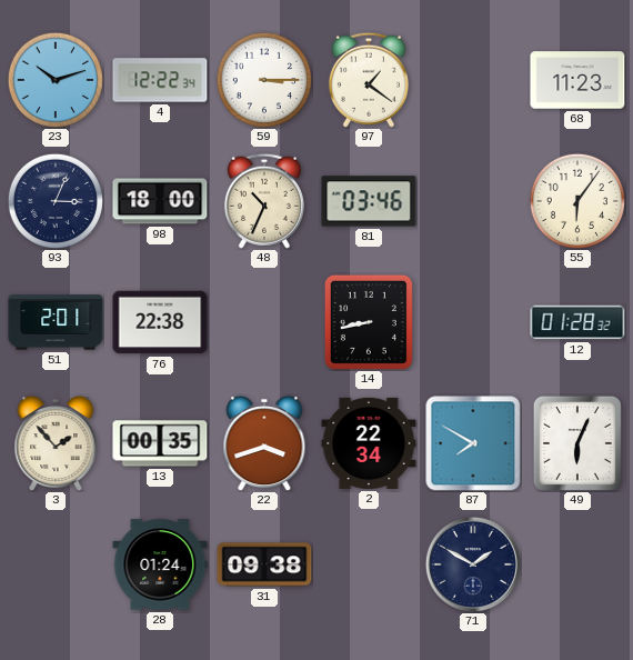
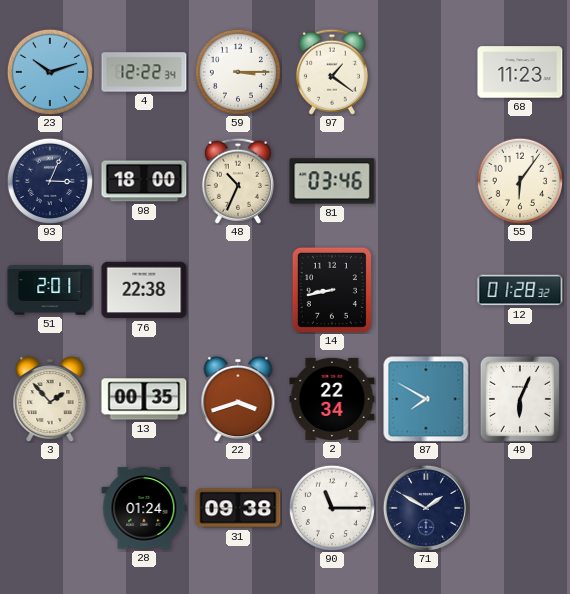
90: none -> 11:15 (331, 507)
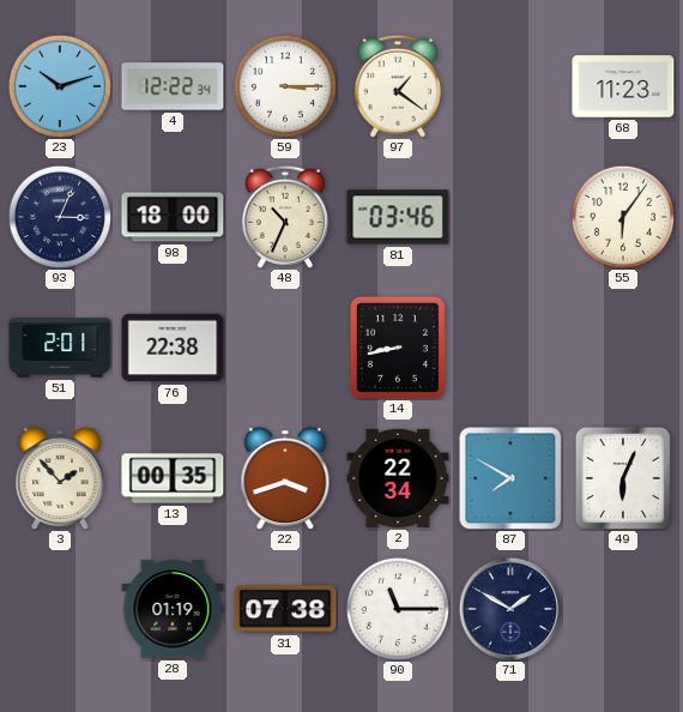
12: 01:28 -> none (520, 290)
28: 01:24 -> 01:19 (173, 609)
31: 09:38 -> 07:38 (285, 609)
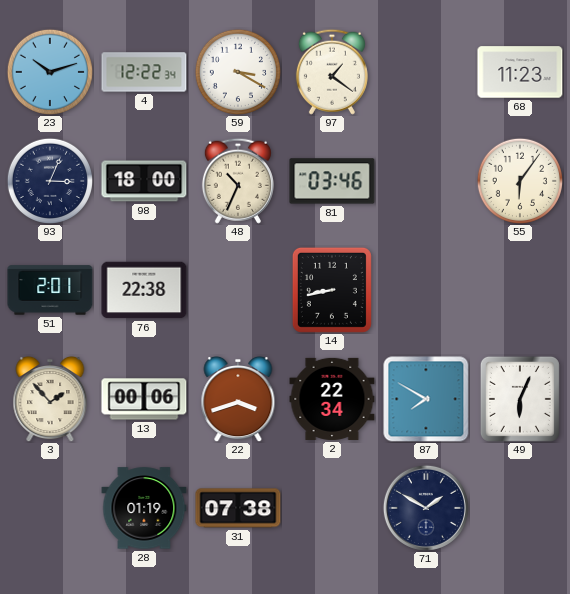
59: 3:15 -> 3:20 (237, 71)
13: 00:35 -> 00:06 (144, 399)
90: 11:15 -> none (397, 608)
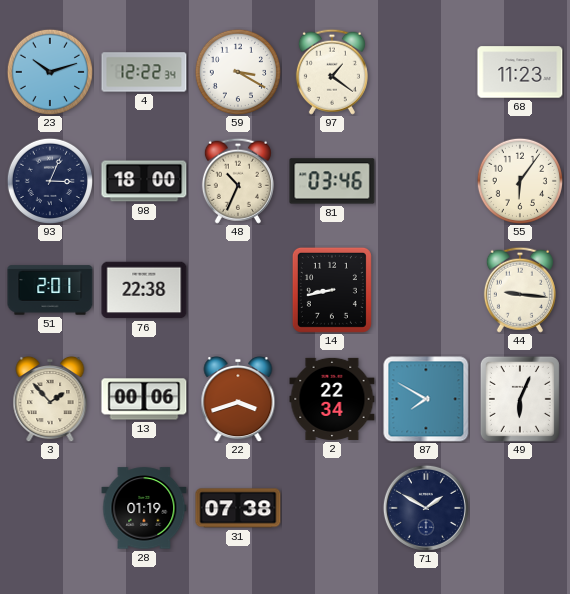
44: none -> 9:16 (520, 290)
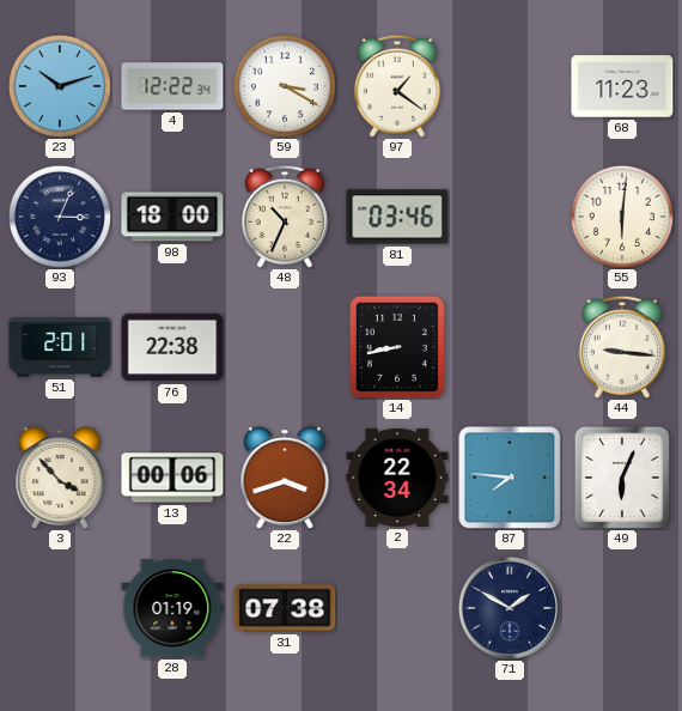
55: 6:06 -> 6:01 (621, 215)
3: 1:53 -> 3:53 (60, 478)
87: 7:50 -> 7:46 (510, 478)
